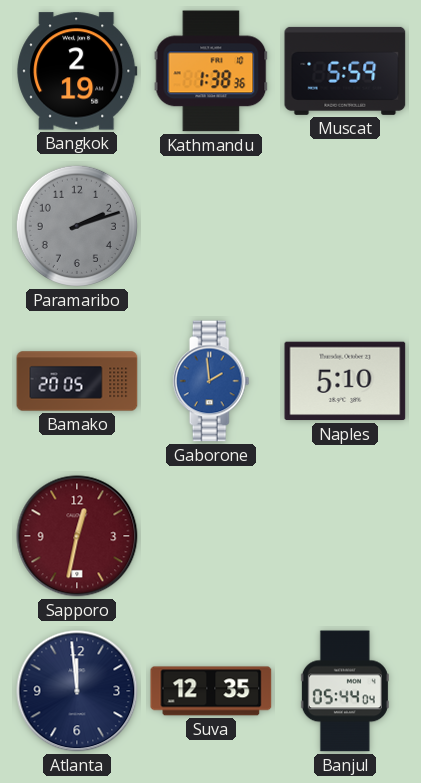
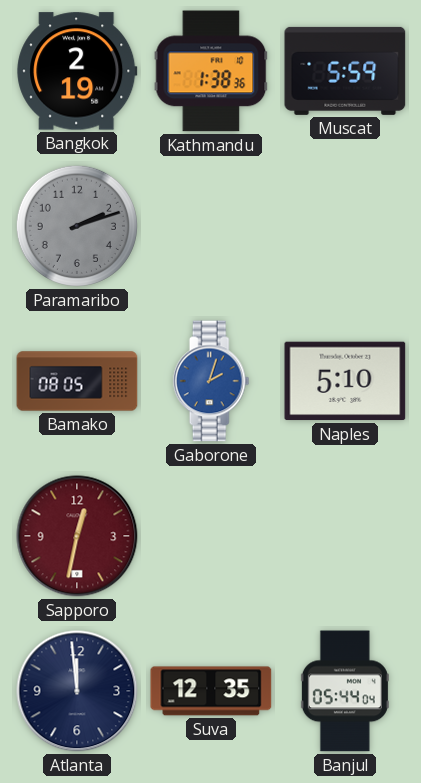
Bamako: 20:05 -> 08:05 (77, 381)
Gaborone: 1:59 -> 2:03 (211, 381)
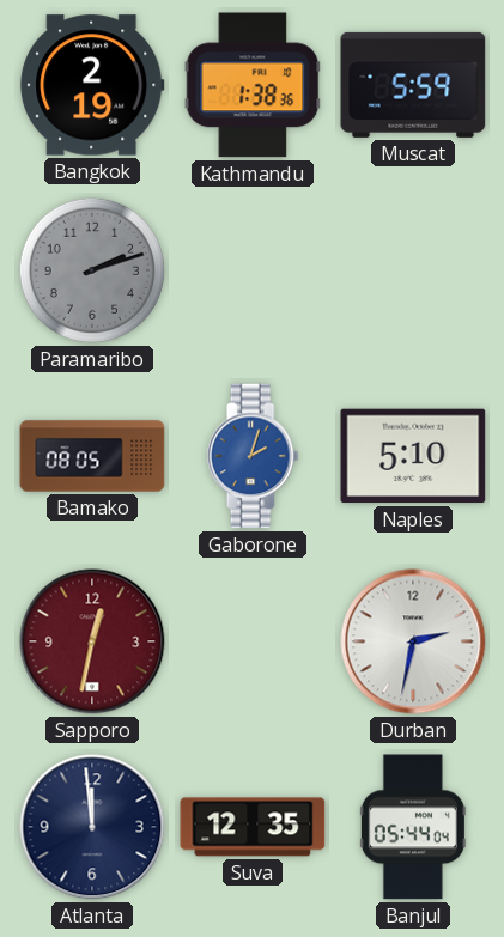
Durban: none -> 2:32 (413, 641)
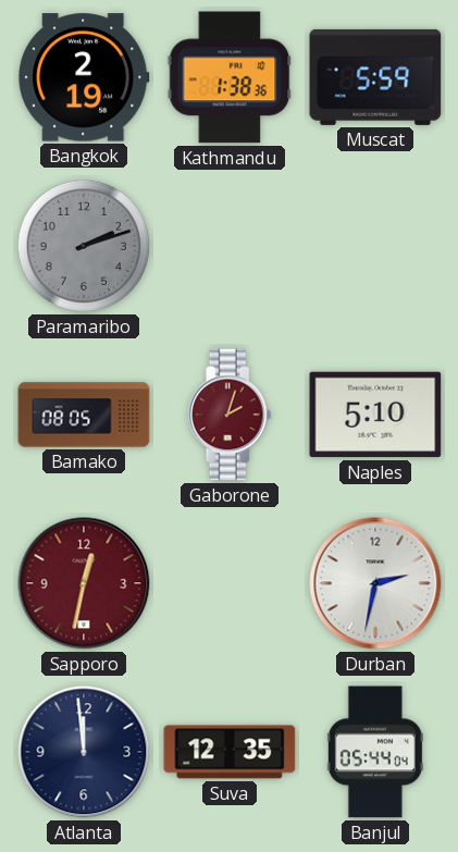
Gaborone dial: blue -> burgundy (230, 415)
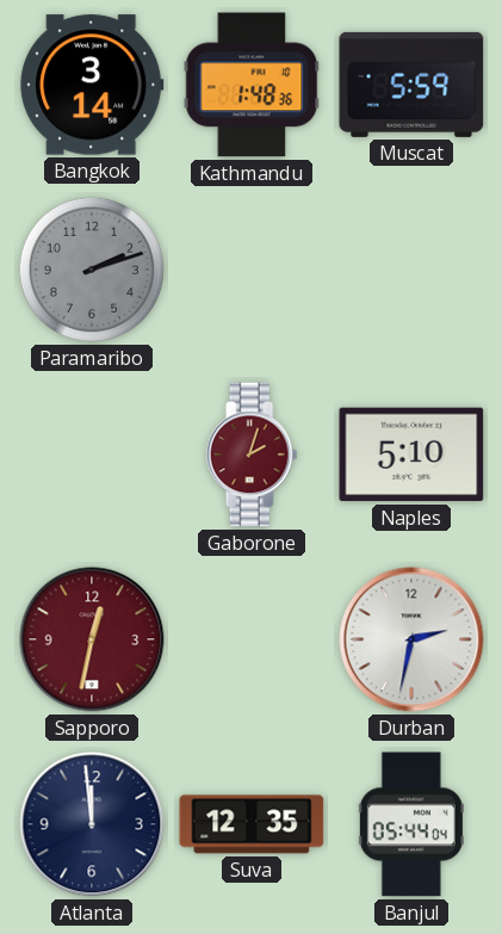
Bangkok: 2:19 -> 3:14 (92, 85)
Kathmandu: 1:38 -> 1:48 (252, 85)
Bamako: 08:05 -> none (84, 415)
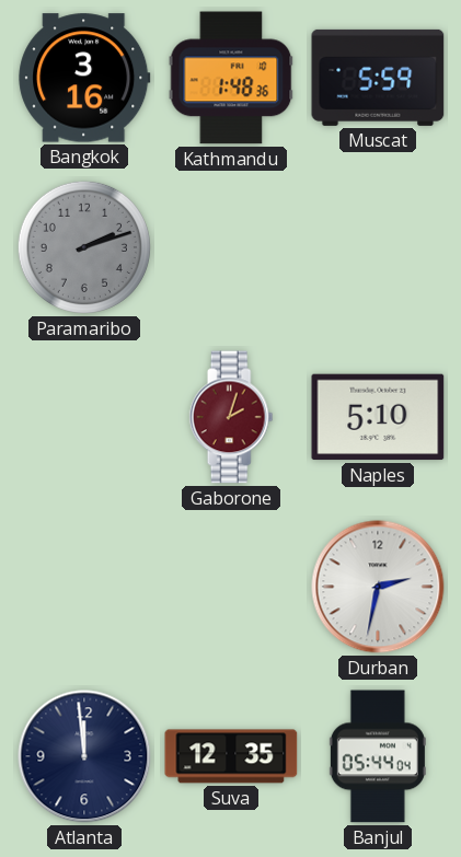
Bangkok: 3:14 -> 3:16 (84, 78)
Sapporo: 12:32 -> none (92, 639)
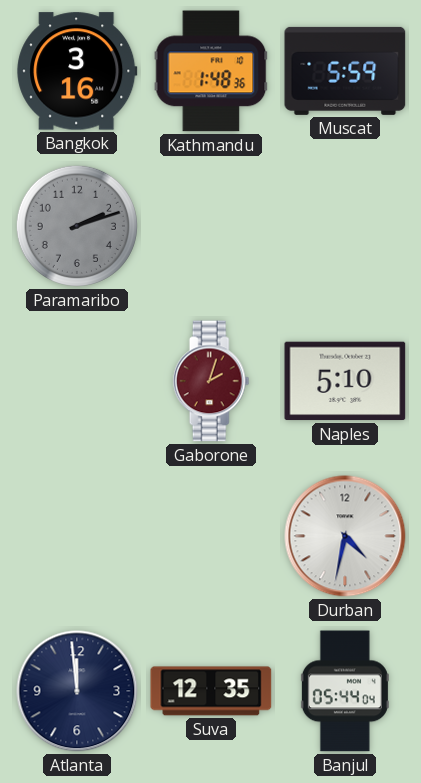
Durban: 2:32 -> 4:32 (345, 536)
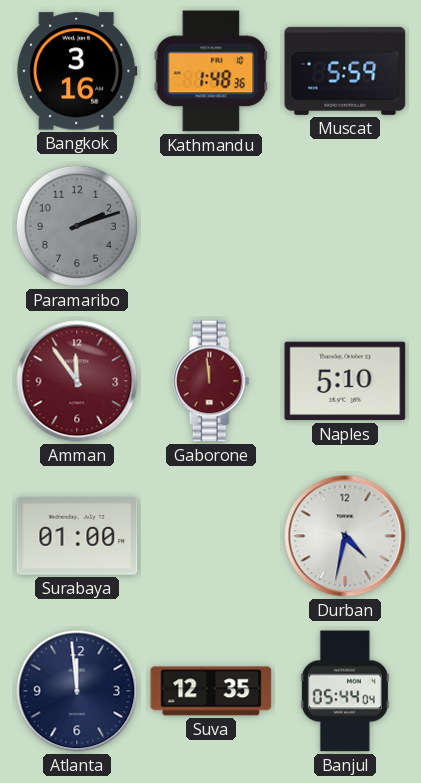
Amman: none -> 11:54 (77, 381)
Gaborone: 2:03 -> 11:59 (211, 381)
Surabaya: none -> 01:00 (77, 536)
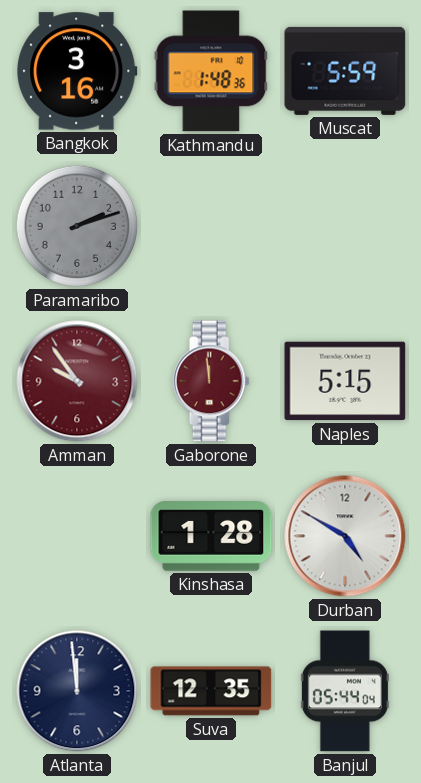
Amman: 11:54 -> 9:54 (77, 381)
Naples: 5:10 -> 5:15 (345, 381)
Surabaya: 01:00 -> none (77, 536)
Kinshasa: none -> 1:28 (211, 536)
Durban: 4:32 -> 4:50 (345, 536)
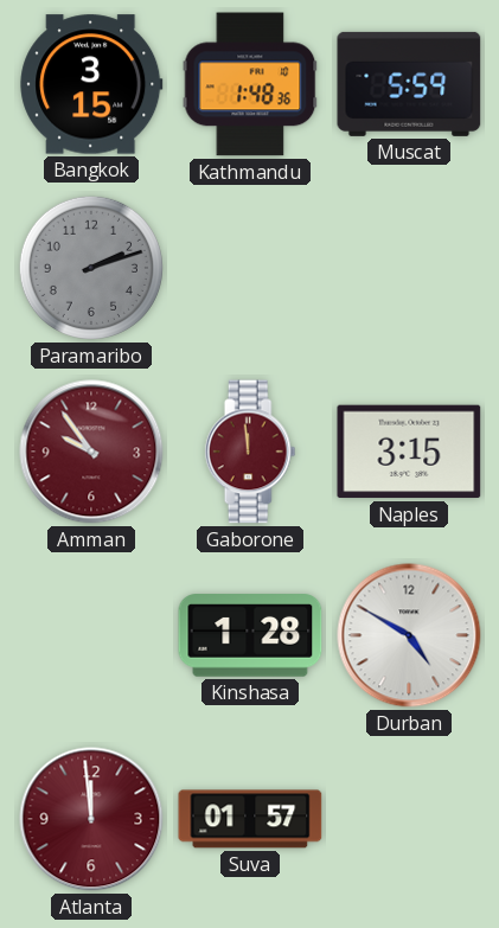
Bangkok: 3:16 -> 3:15 (91, 84)
Naples: 5:15 -> 3:15 (409, 452)
Atlanta dial: navy -> burgundy (91, 819)
Suva: 12:35 -> 01:57 (250, 819)
Banjul: 05:44 -> none (345, 691)
